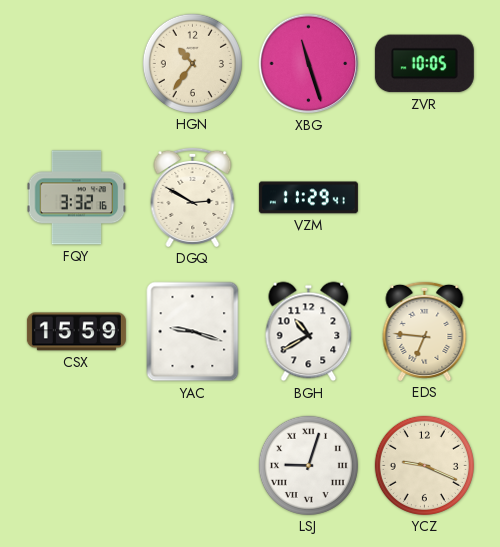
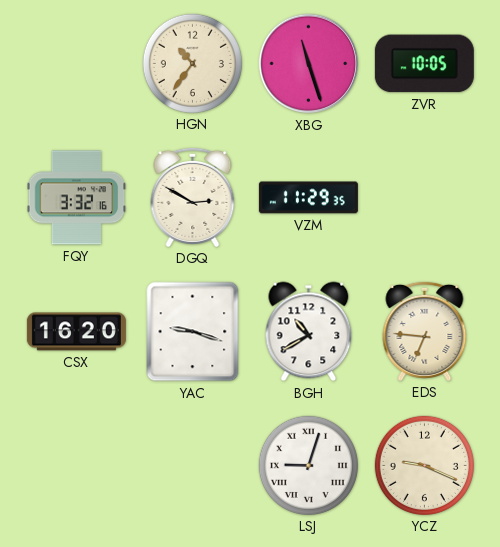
VZM: 11:29:41 -> 11:29:35 (308, 198)
CSX: 15:59 -> 16:20 (76, 332)
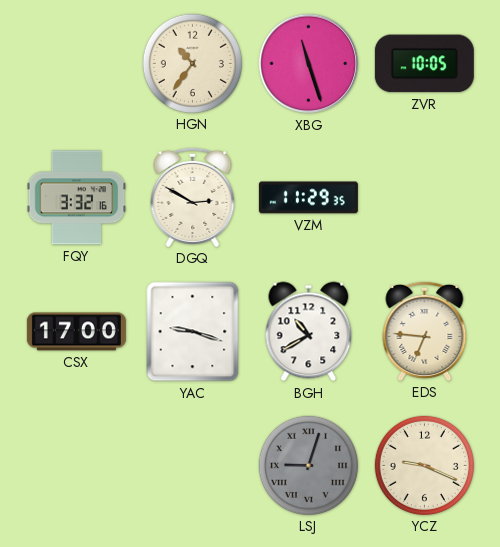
CSX: 16:20 -> 17:00 (76, 332)
LSJ dial: white -> grey (308, 465)
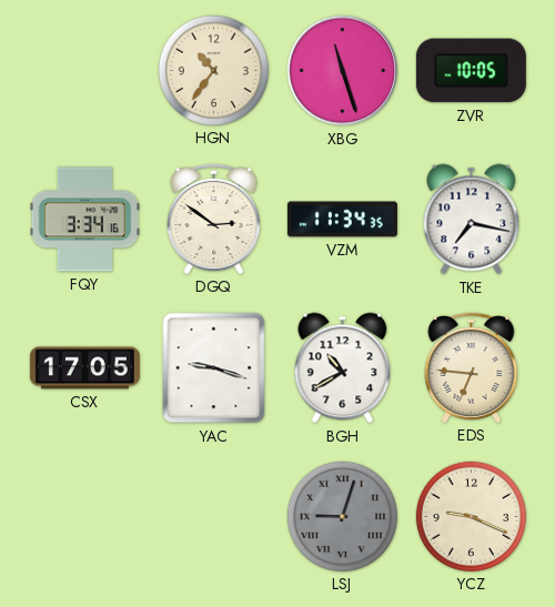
FQY: 3:32 -> 3:34 (85, 220)
DGQ: 2:50 -> 2:51 (214, 219)
VZM: 11:29 -> 11:34 (342, 220)
TKE: none -> 7:17 (472, 220)
CSX: 17:00 -> 17:05 (84, 368)
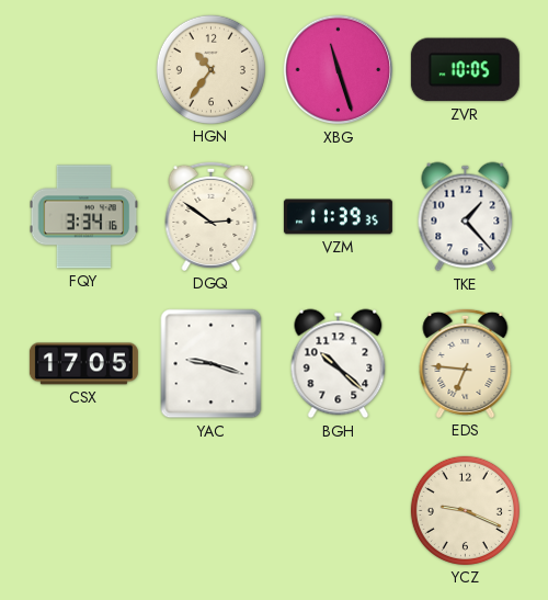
VZM: 11:34 -> 11:39 (338, 217)
TKE: 7:17 -> 1:23 (466, 217)
BGH: 10:40 -> 10:22 (339, 364)
LSJ: 9:03 -> none (342, 516)
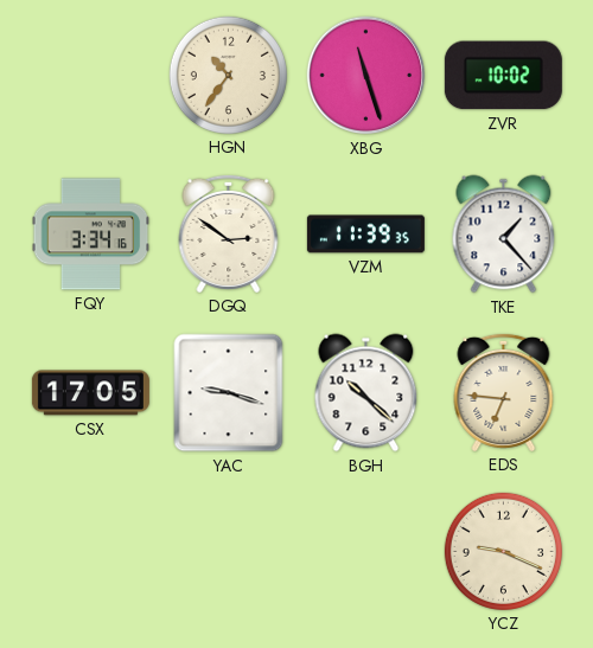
ZVR: 10:05 -> 10:02 (503, 76)
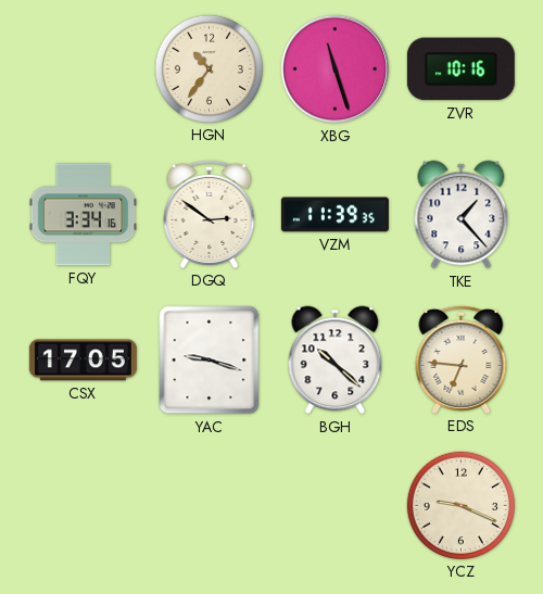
ZVR: 10:02 -> 10:16 (460, 69)
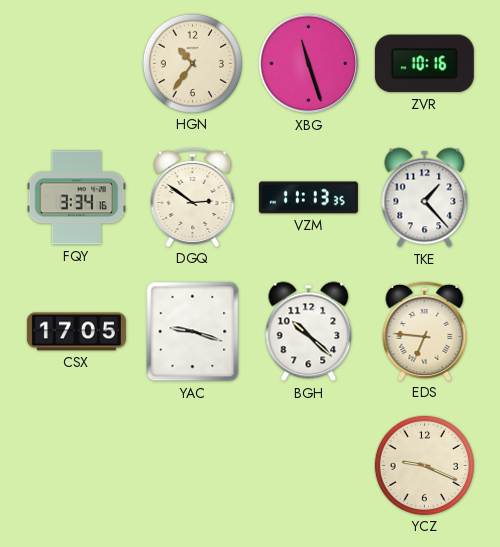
VZM: 11:39 -> 11:13 (308, 198)
